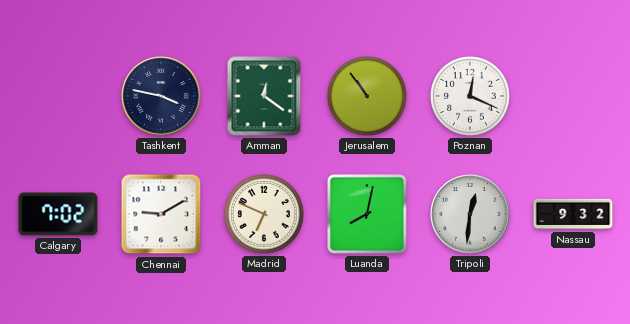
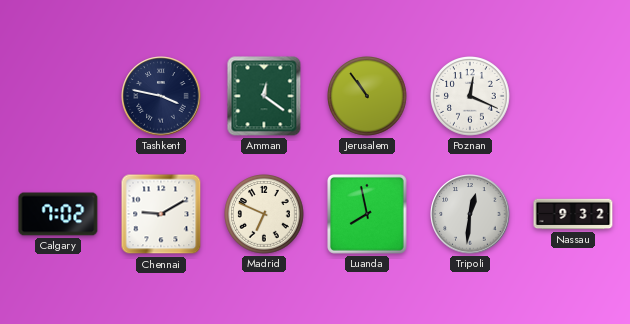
Luanda: 8:02 -> 7:58 (368, 215)
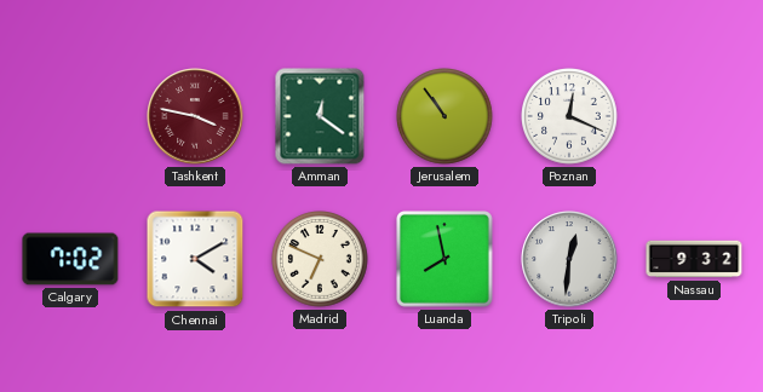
Tashkent dial: navy -> burgundy (195, 116)
Chennai: 9:10 -> 4:10 (195, 259)
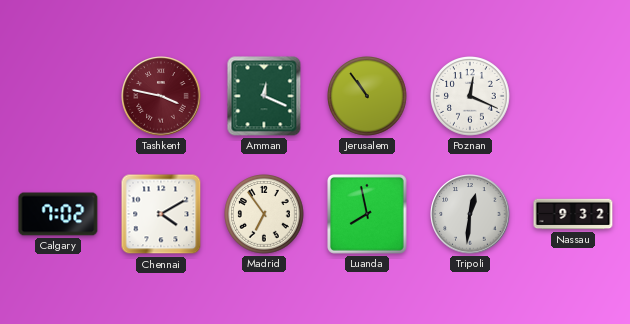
Amman: 12:21 -> 12:19 (264, 96)
Madrid: 6:49 -> 6:54 (265, 215)
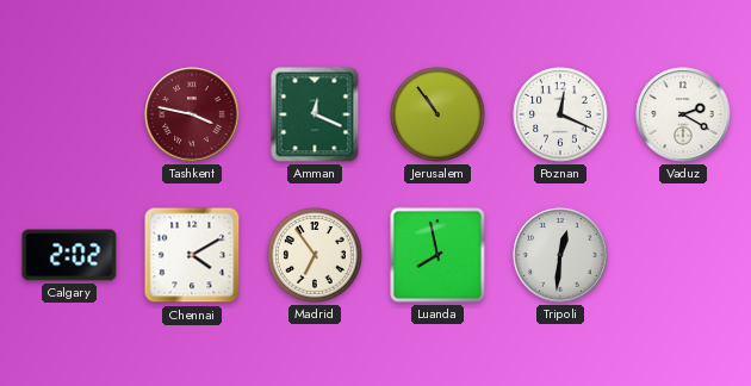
Vaduz: none -> 2:20 (683, 114)
Calgary: 7:02 -> 2:02 (69, 255)
Nassau: 9:32 -> none (573, 214)
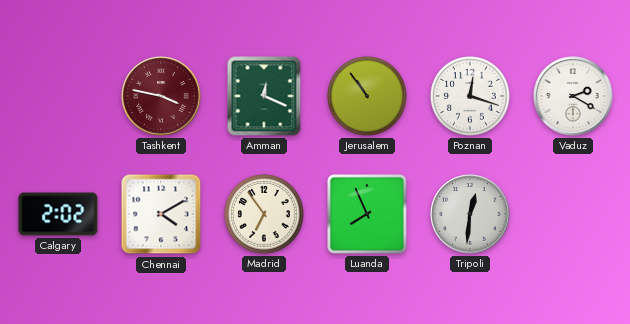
Poznan: 12:19 -> 12:18 (471, 97)
Luanda: 7:58 -> 7:56 (368, 215)
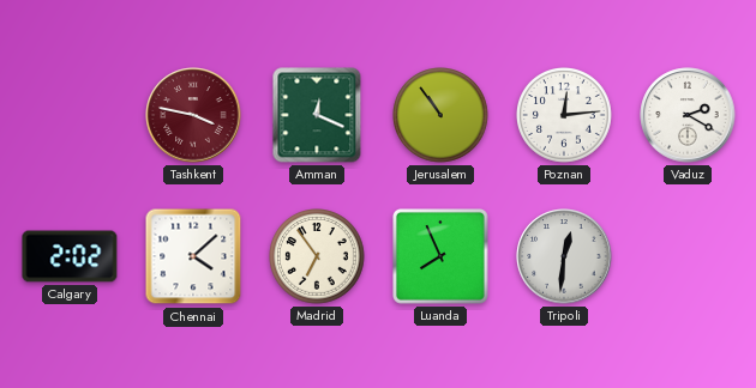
Poznan: 12:18 -> 12:14 (565, 116)
Chennai: 4:10 -> 4:08 (193, 256)
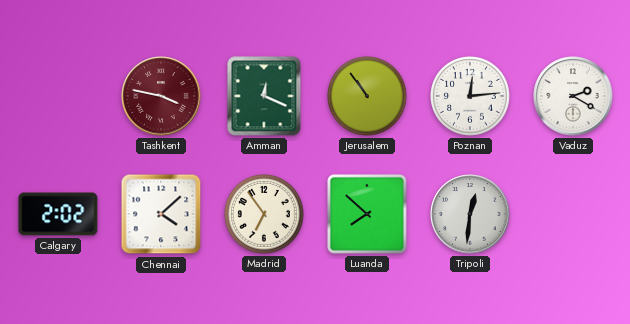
Luanda: 7:56 -> 7:52 (368, 215)
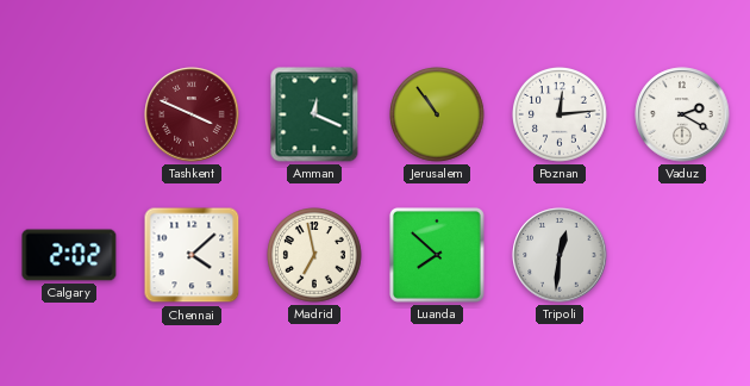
Tashkent: 3:47 -> 3:49 (192, 114)
Madrid: 6:54 -> 6:58 (315, 256)
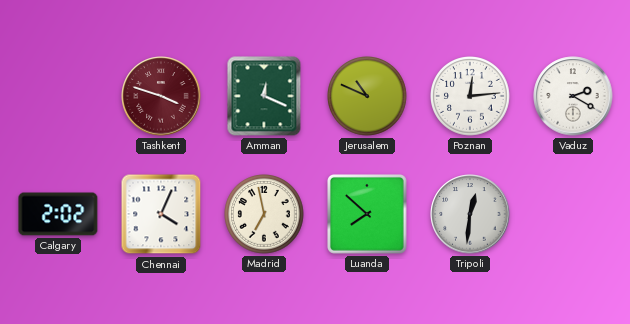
Tashkent: 3:49 -> 3:48 (161, 96)
Jerusalem: 10:54 -> 10:49 (368, 97)
Chennai: 4:08 -> 4:04 (161, 214)
